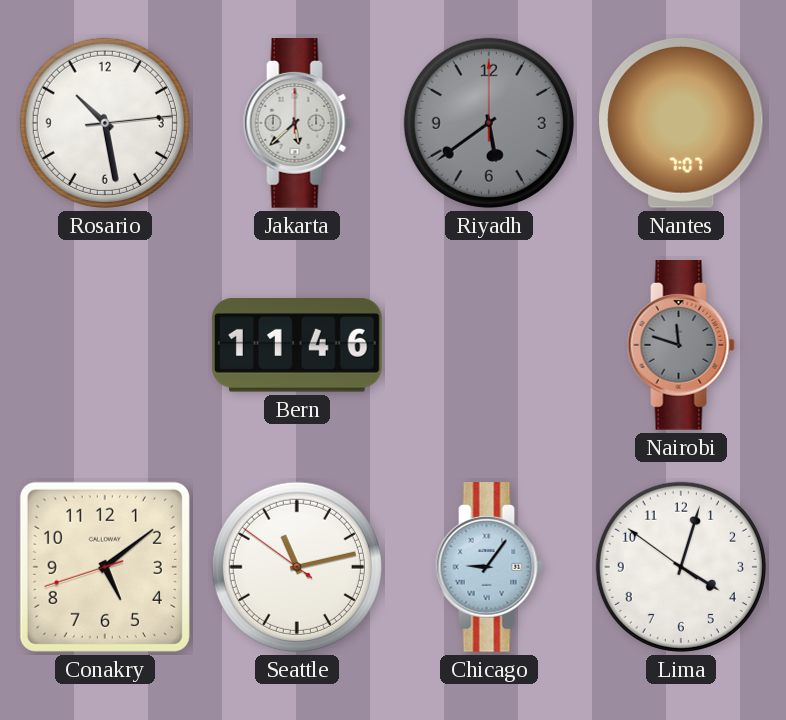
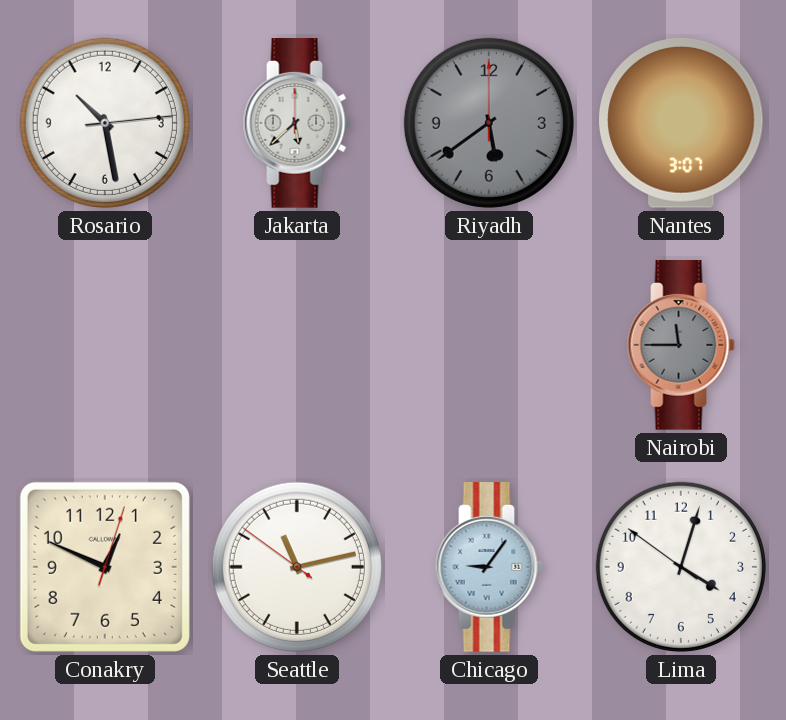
Nantes: 7:07 -> 3:07 (681, 123)
Bern: 11:46 -> none (297, 345)
Nairobi: 11:48 -> 11:45 (681, 345)
Conakry: 5:08 -> 12:49 (105, 567)
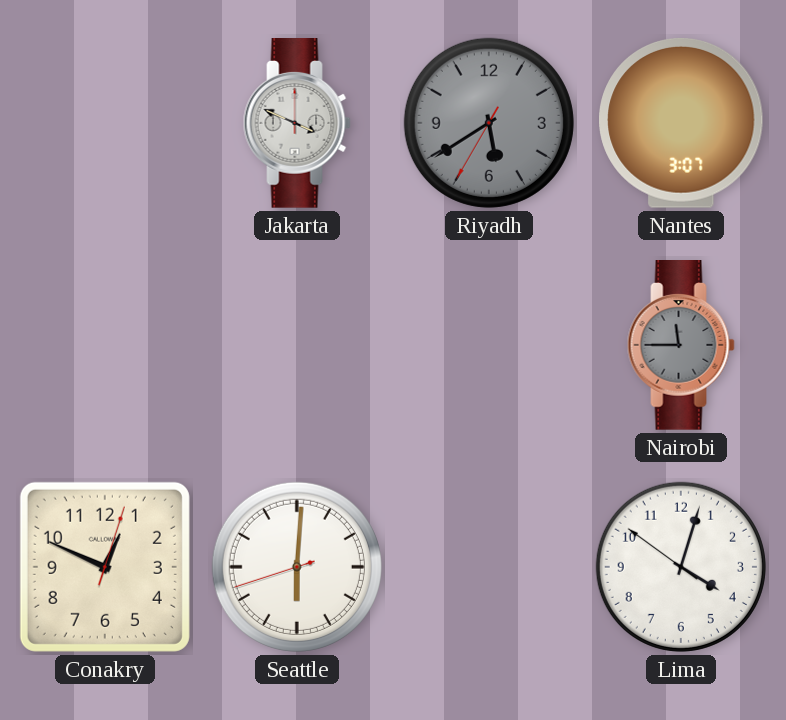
Rosario: 10:28 -> none (105, 123)
Jakarta: 5:38 -> 3:49 (297, 123)
Riyadh: 5:39:00 -> 5:39:35 (489, 123)
Seattle: 11:12 -> 6:00 (297, 567)
Chicago: 9:06 -> none (489, 567)
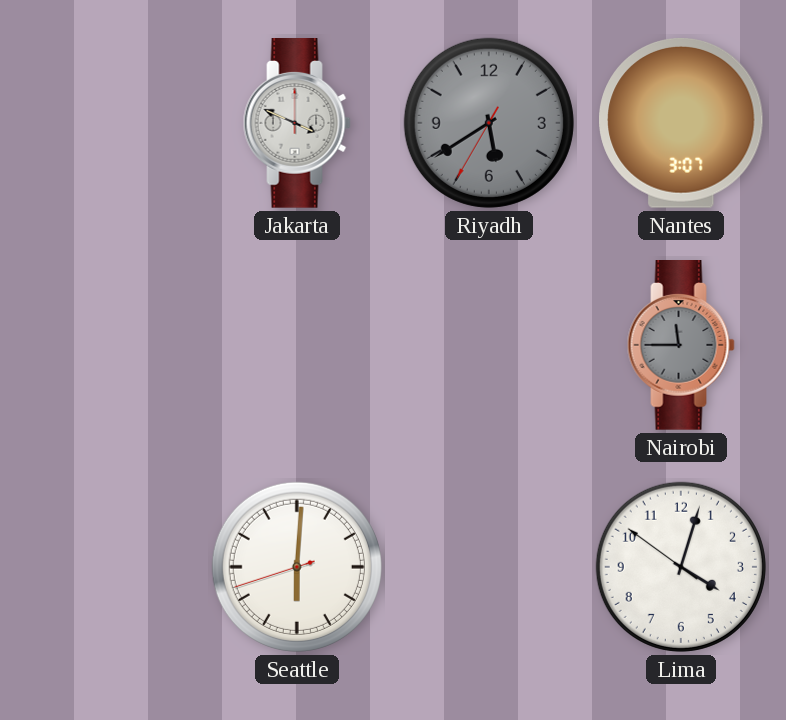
Conakry: 12:49 -> none (105, 567)
